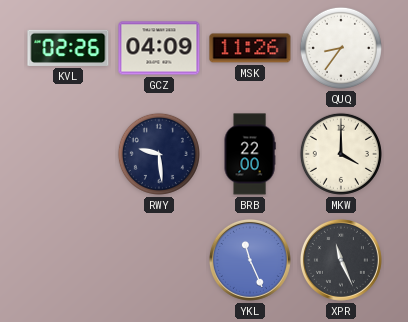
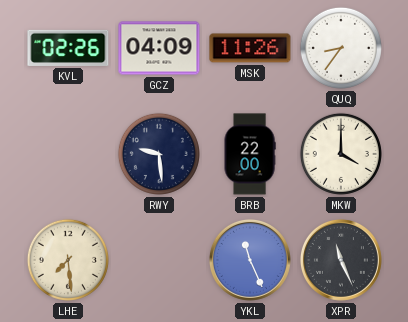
LHE: none -> 7:29 (68, 260)
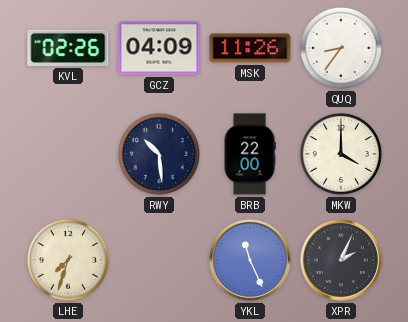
RWY: 9:29 -> 10:29 (159, 154)
LHE: 7:29 -> 7:33 (68, 260)
XPR: 11:26 -> 2:04 (341, 260)
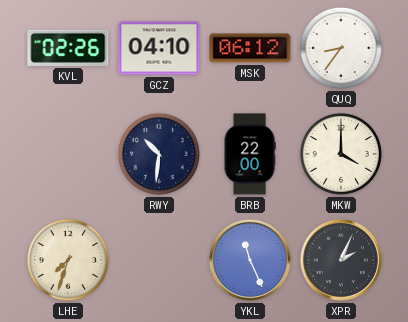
GCZ: 04:09 -> 04:10 (159, 48)
MSK: 11:26 -> 06:12 (250, 48)
RWY: 10:29 -> 10:31 (159, 154)
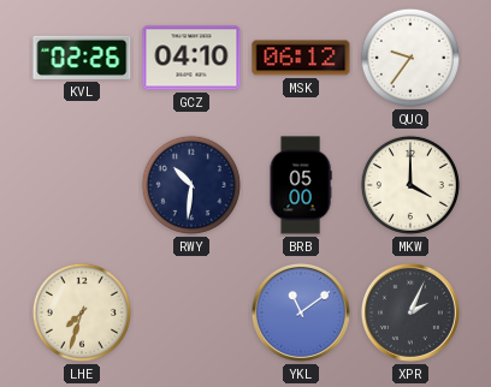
QUQ: 8:36 -> 9:36 (410, 58)
BRB: 22:00 -> 05:00 (301, 185)
YKL: 11:26 -> 11:09 (301, 312)
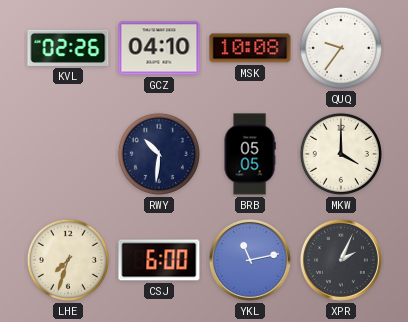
MSK: 06:12 -> 10:08 (250, 48)
BRB: 05:00 -> 05:05 (250, 154)
CSJ: none -> 6:00 (159, 260)
YKL: 11:09 -> 11:13 (250, 260)
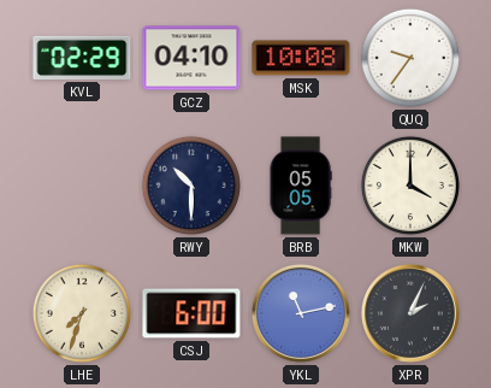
KVL: 02:26 -> 02:29 (82, 58)
RWY: 10:31 -> 10:30 (191, 186)
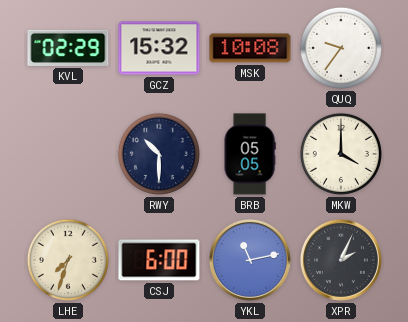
GCZ: 04:10 -> 15:32 (159, 48)
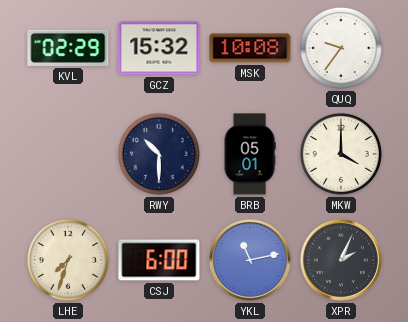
BRB: 05:05 -> 05:01 (250, 154)
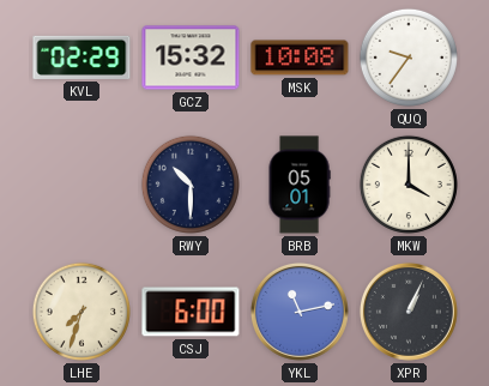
XPR: 2:04 -> 1:04 (409, 312)
